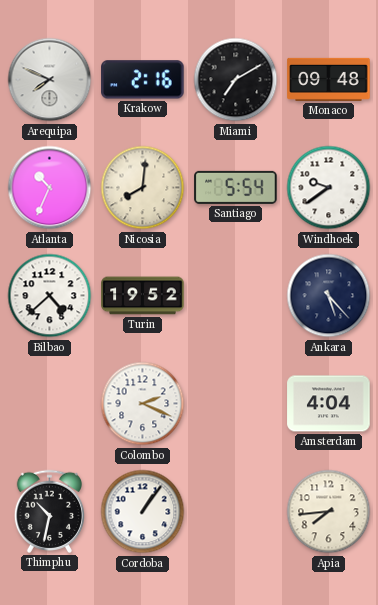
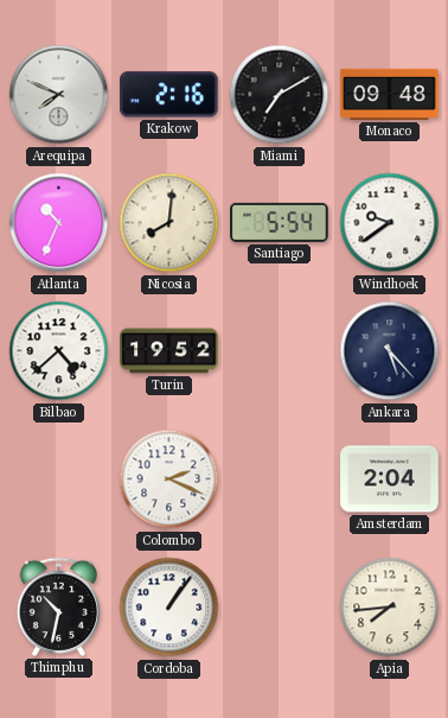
Amsterdam: 4:04 -> 2:04 (390, 479)
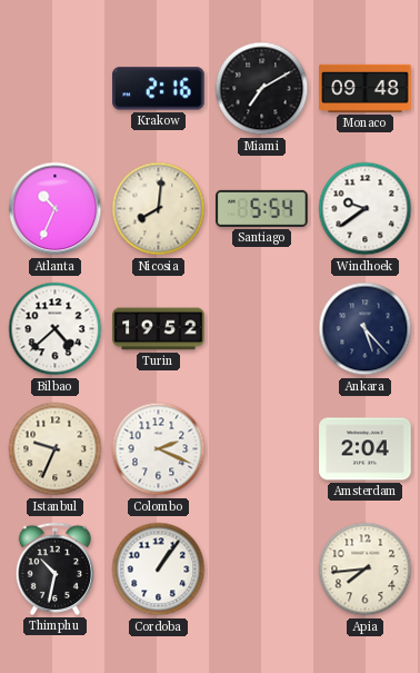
Arequipa: 7:49 -> none (59, 95)
Istanbul: none -> 9:34 (56, 449)
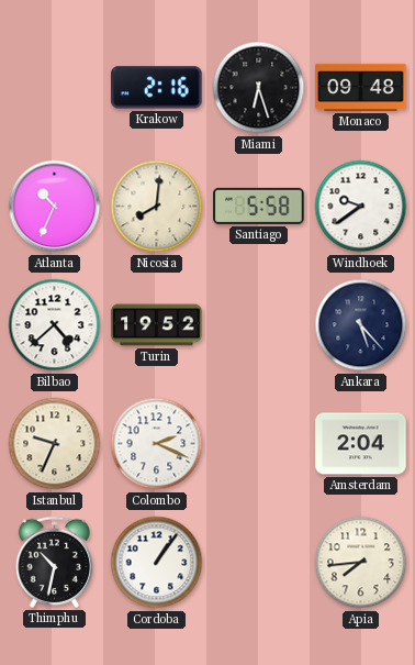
Miami: 7:10 -> 6:27 (259, 88)
Santiago: 5:54 -> 5:58 (259, 206)
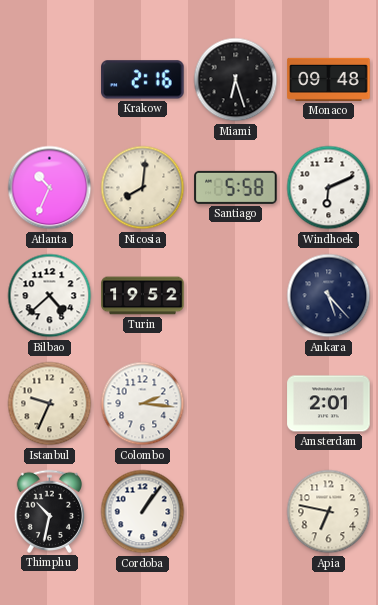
Windhoek: 9:39 -> 6:11 (329, 188)
Colombo: 2:19 -> 2:16 (143, 404)
Amsterdam: 2:04 -> 2:01 (329, 404)
Apia: 7:44 -> 6:47 (329, 512)
